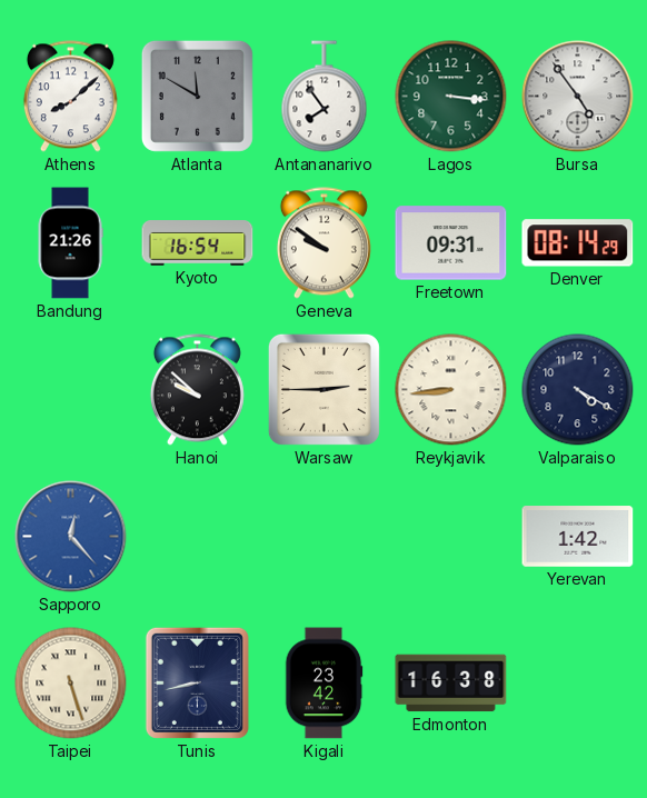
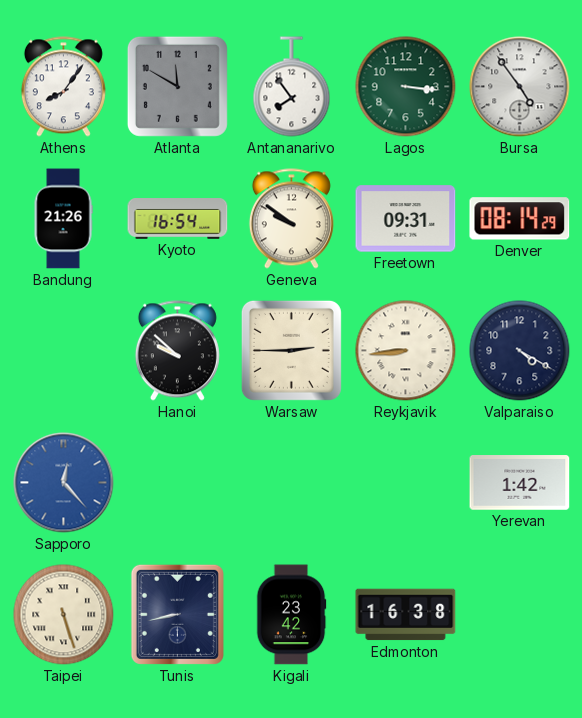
Athens: 8:08 -> 8:06 (63, 87)
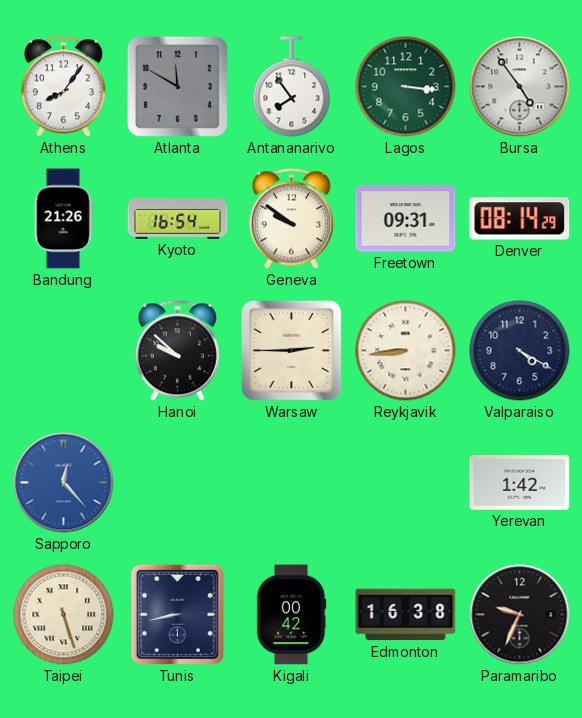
Kigali: 23:42 -> 00:42 (291, 615)
Paramaribo: none -> 9:34 (520, 615)
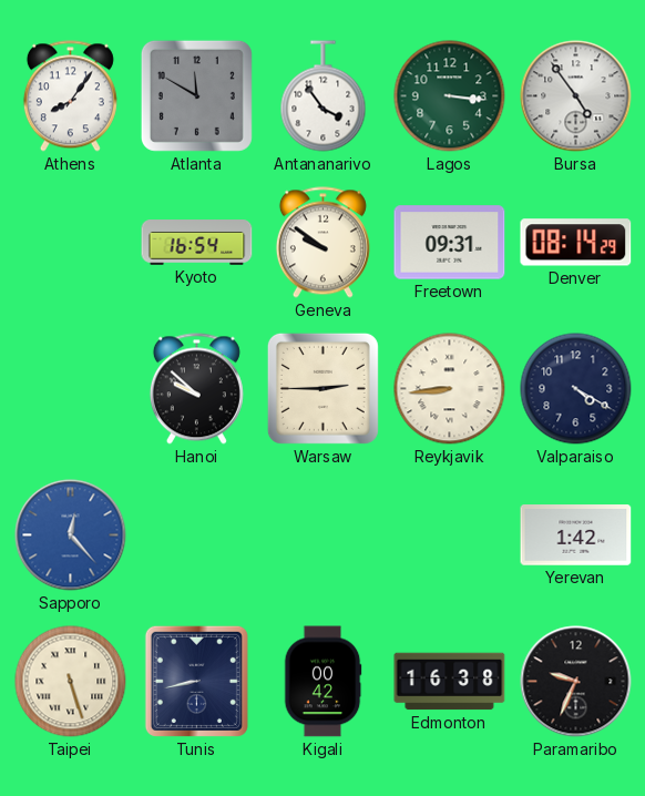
Antananarivo: 7:54 -> 3:54 (324, 96)
Bandung: 21:26 -> none (63, 219)
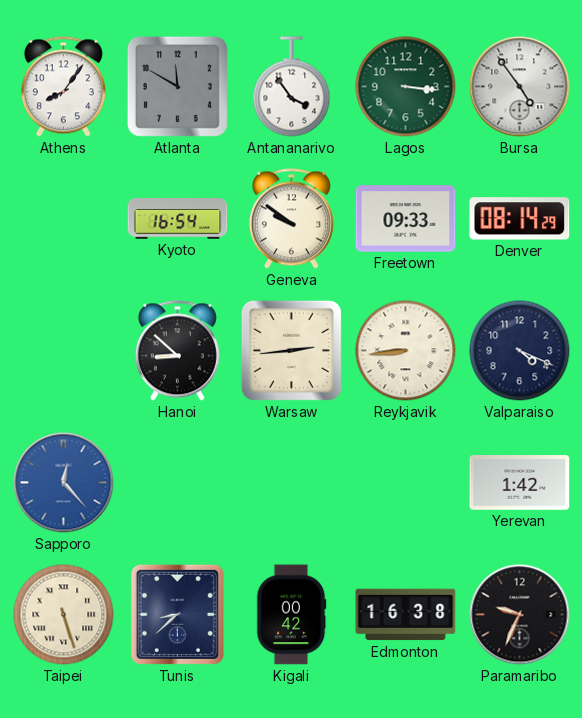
Freetown: 09:31 -> 09:33 (406, 219)
Hanoi: 9:52 -> 8:52 (177, 351)
Warsaw: 2:45 -> 2:44 (291, 350)
Valparaiso: 4:20 -> 4:19 (520, 351)
Tunis: 8:43 -> 8:38 (177, 614)
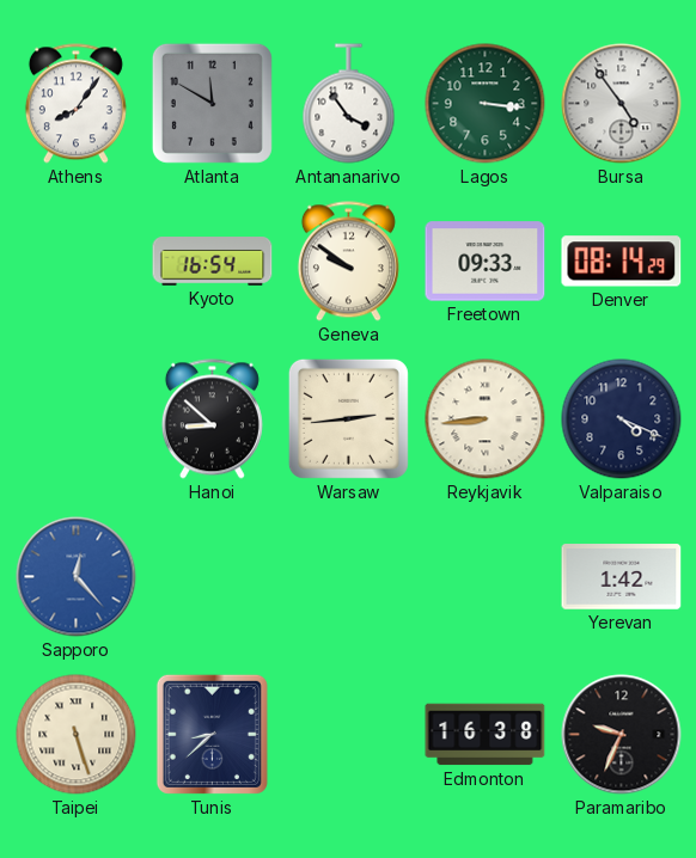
Kigali: 00:42 -> none (291, 615)
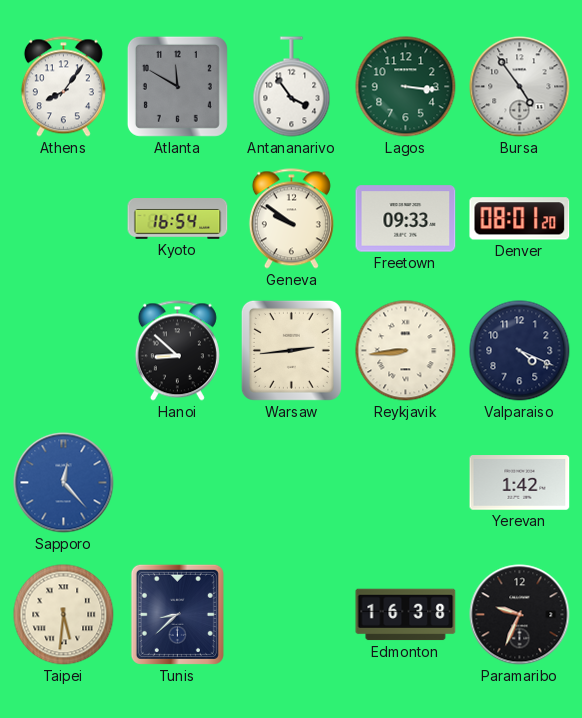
Denver: 08:14 -> 08:01 (520, 219)
Taipei: 5:27 -> 5:31 (64, 615)
